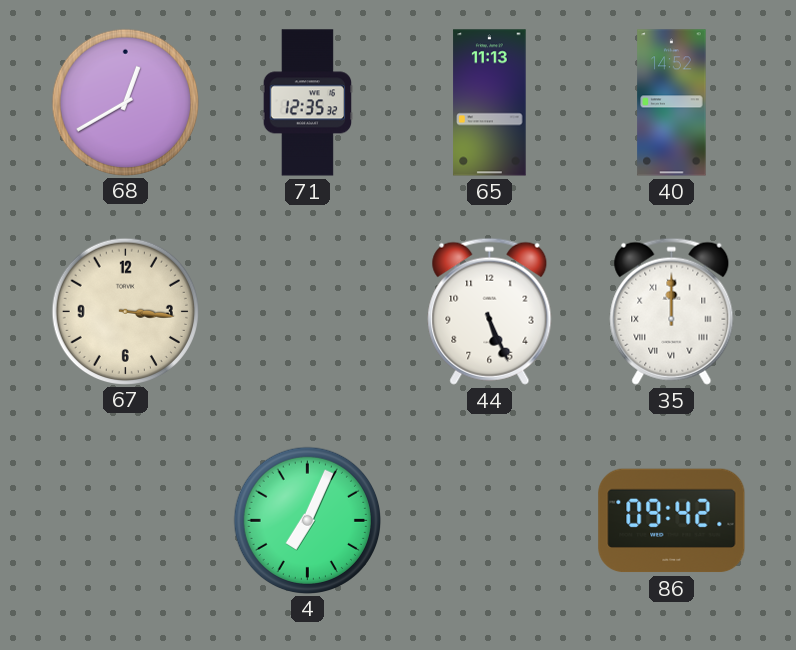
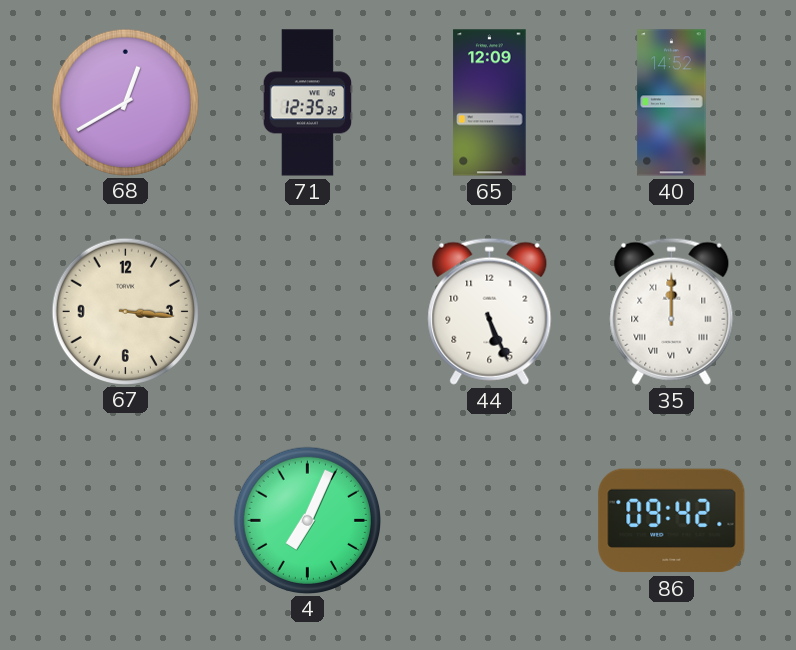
65: 11:13 -> 12:09 (490, 103)
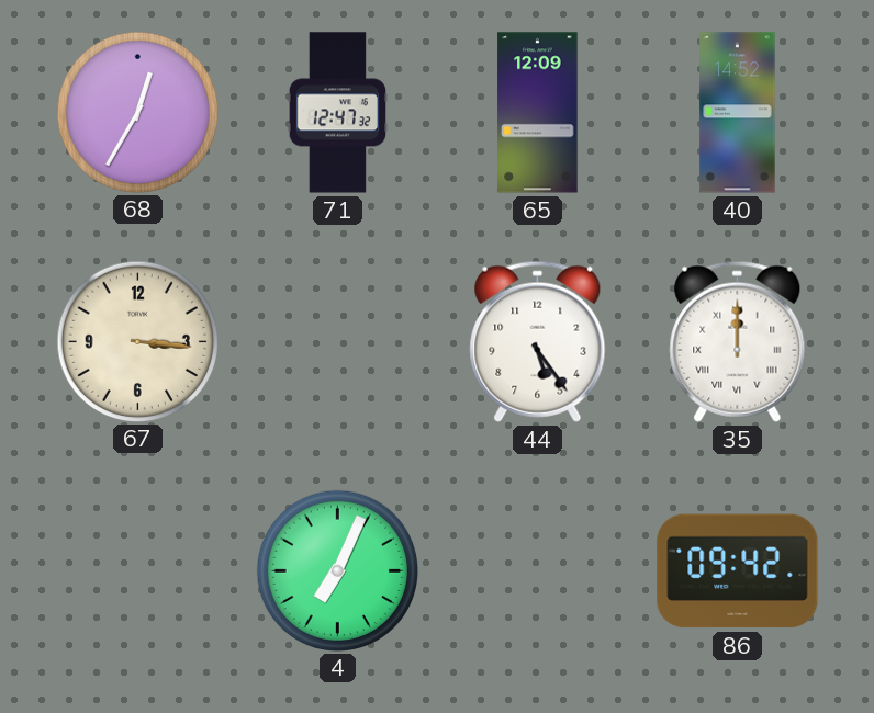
68: 12:40 -> 12:35 (137, 112)
71: 12:35 -> 12:47 (338, 113)
44: 5:26 -> 5:24 (538, 341)
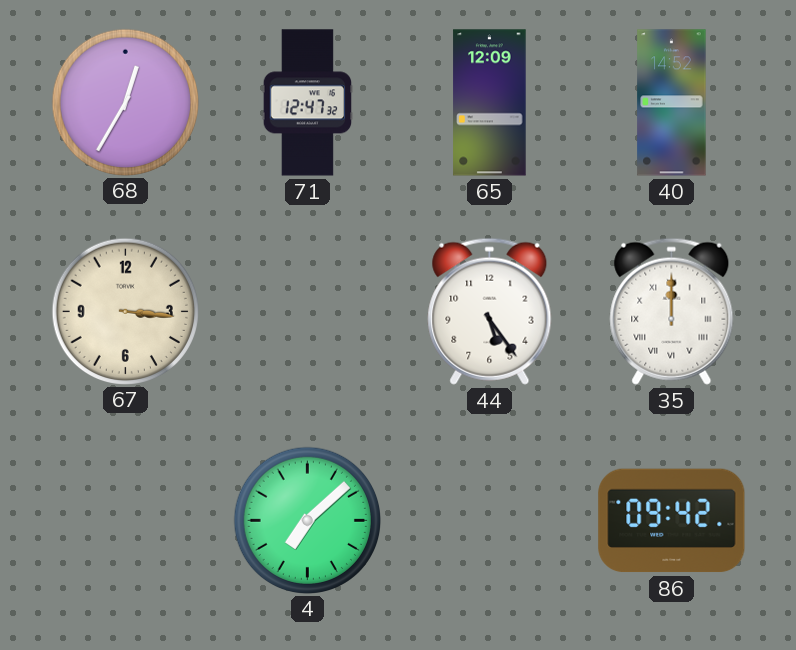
4: 7:04 -> 7:08 (307, 520)
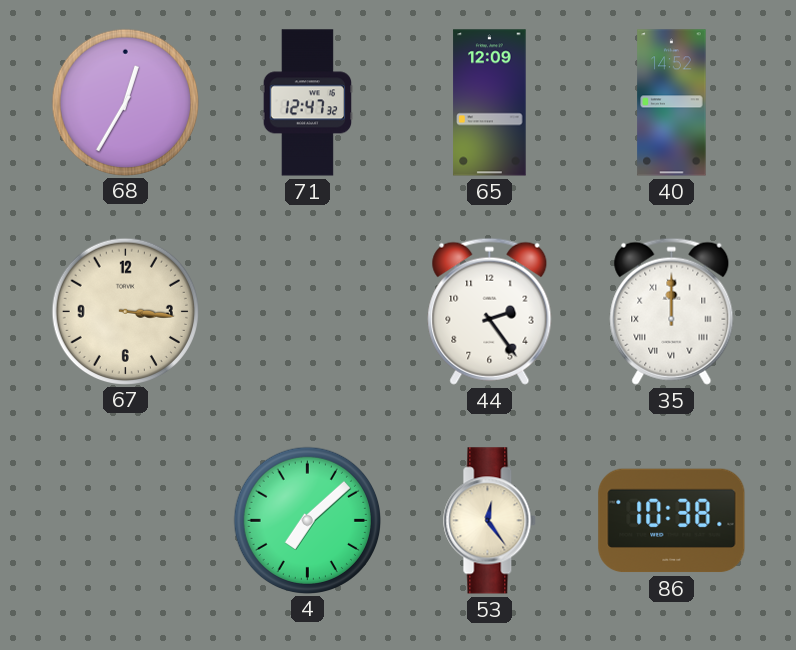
44: 5:24 -> 2:24 (490, 311)
53: none -> 12:24 (490, 521)
86: 09:42 -> 10:38 (672, 521)
